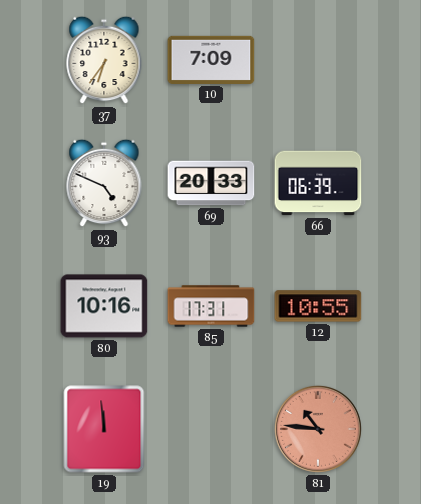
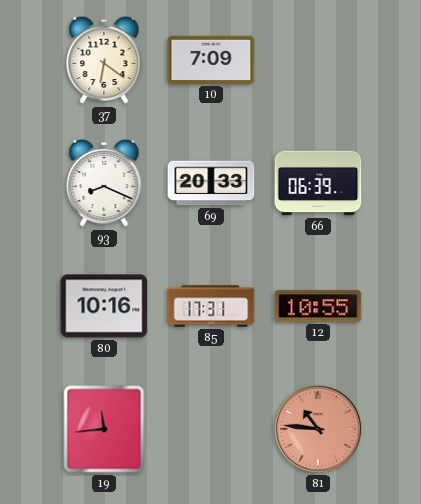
37: 6:36 -> 6:21 (104, 60)
93: 4:49 -> 8:19 (104, 183)
19: 11:59 -> 11:44 (104, 429)
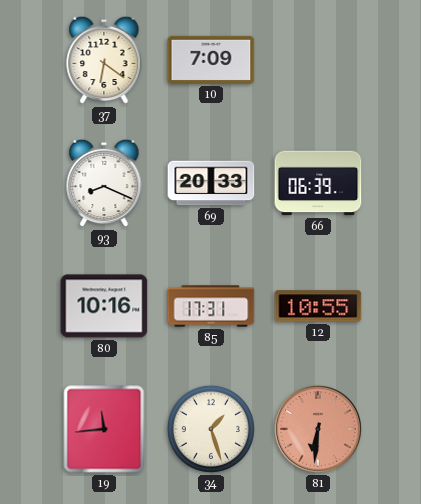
34: none -> 1:27 (211, 429)
81: 10:46 -> 6:31 (318, 429)
